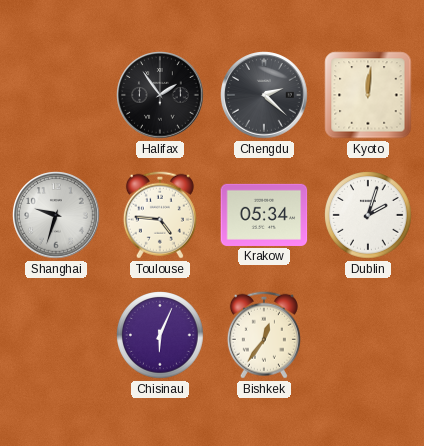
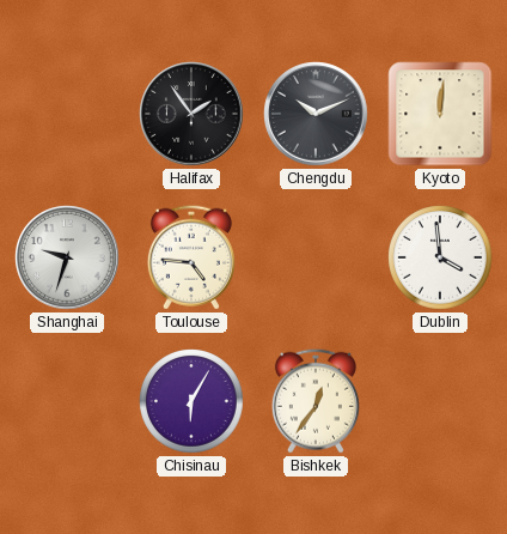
Chengdu: 2:22 -> 10:11 (316, 114)
Krakow: 05:34 -> none (264, 215)
Dublin: 2:03 -> 3:59 (440, 257)
Chisinau: 6:04 -> 6:05 (191, 401)
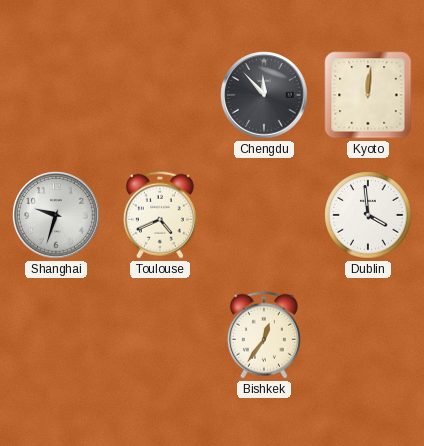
Halifax: 1:54 -> none (191, 114)
Chengdu: 10:11 -> 11:53 (264, 95)
Toulouse: 4:46 -> 4:41 (160, 215)
Chisinau: 6:05 -> none (191, 401)
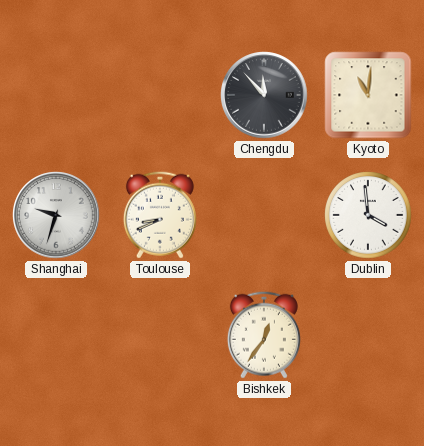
Kyoto: 12:01 -> 11:01 (368, 95)
Toulouse: 4:41 -> 8:41 (160, 215)
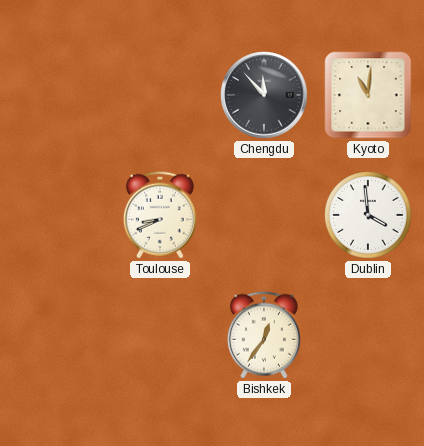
Shanghai: 9:33 -> none (56, 215)
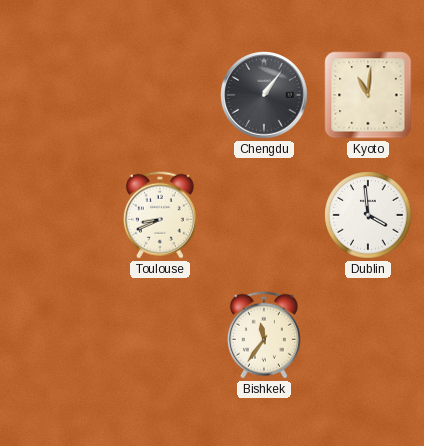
Chengdu: 11:53 -> 1:06 (264, 95)
Bishkek: 12:36 -> 11:36 (264, 335)
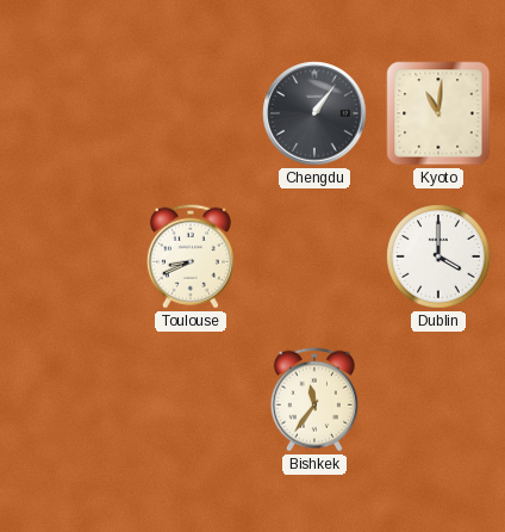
Dublin: 3:59 -> 4:00 (438, 256)
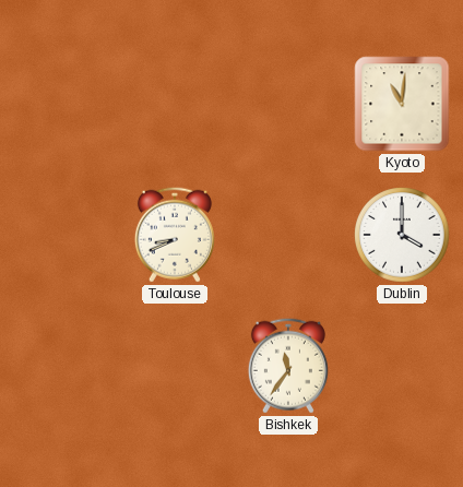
Chengdu: 1:06 -> none (314, 113)
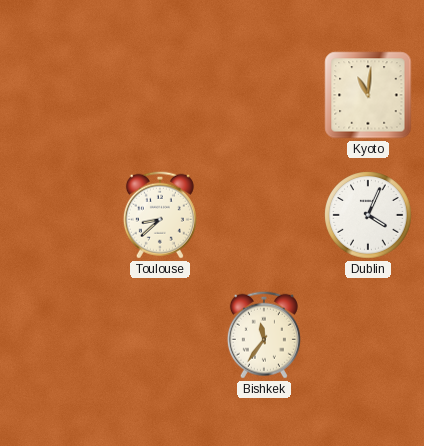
Toulouse: 8:41 -> 8:38 (160, 215)
Dublin: 4:00 -> 4:04 (368, 215)
